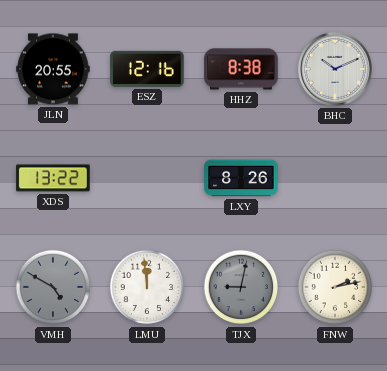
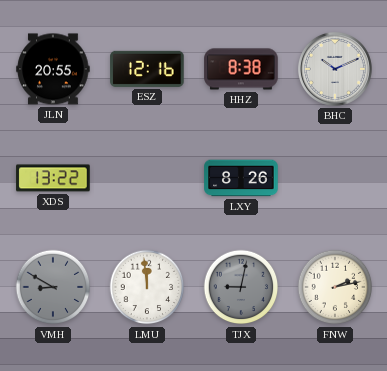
VMH: 4:50 -> 8:50 (53, 287)
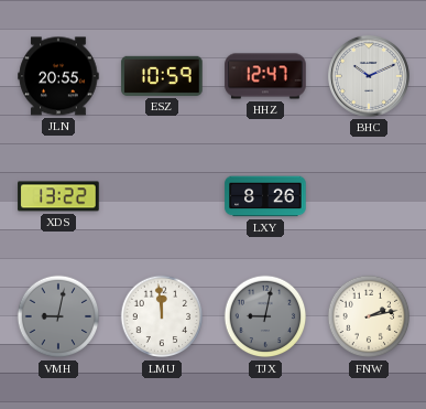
ESZ: 12:16 -> 10:59 (162, 76)
HHZ: 8:38 -> 12:47 (265, 76)
VMH: 8:50 -> 9:02 (58, 316)
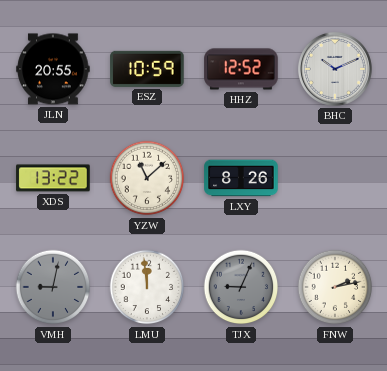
HHZ: 12:47 -> 12:52 (241, 69)
YZW: none -> 11:08 (147, 178)
TJX: 9:02 -> 9:04 (241, 287)
